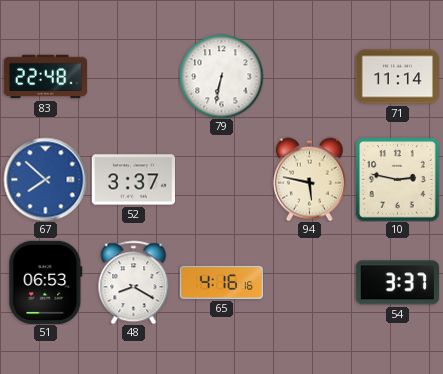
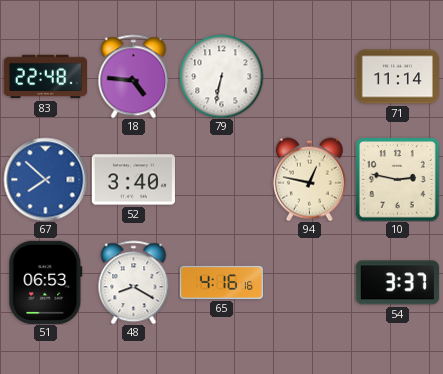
18: none -> 4:46 (134, 76)
52: 3:37 -> 3:40 (133, 180)
94: 5:47 -> 12:47 (309, 179)
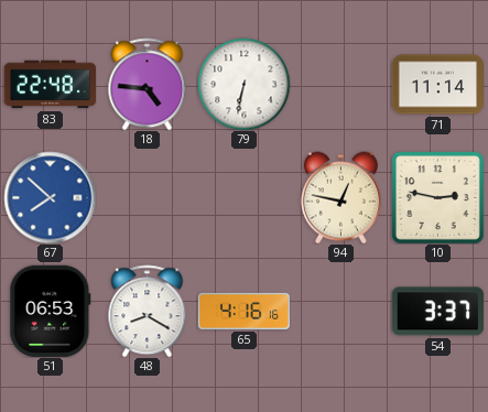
52: 3:40 -> none (133, 180)
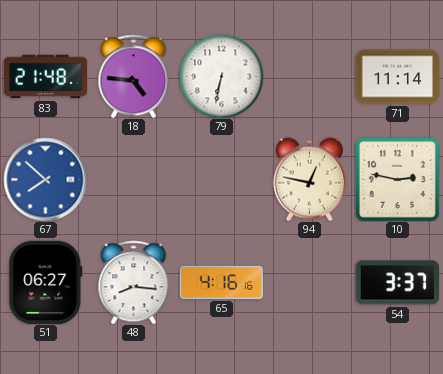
83: 22:48 -> 21:48 (45, 77)
51: 06:53 -> 06:27 (46, 282)
48: 8:20 -> 8:16 (134, 282)
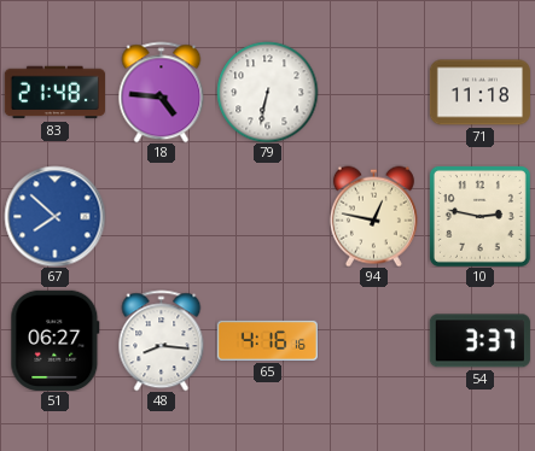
71: 11:14 -> 11:18 (479, 93)
